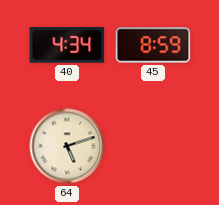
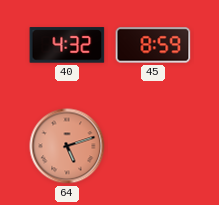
40: 4:34 -> 4:32 (67, 45)
64 dial: cream -> salmon (67, 146)
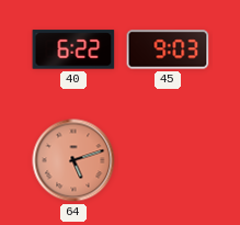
40: 4:32 -> 6:22 (73, 49)
45: 8:59 -> 9:03 (168, 49)
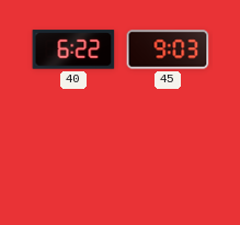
64: 5:12 -> none (73, 160)
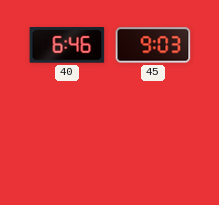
40: 6:22 -> 6:46 (67, 45)
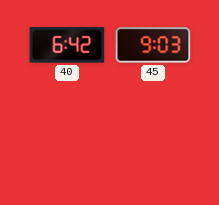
40: 6:46 -> 6:42 (67, 45)
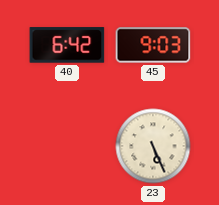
23: none -> 5:26 (153, 146)
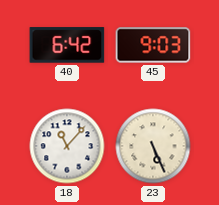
18: none -> 11:07 (67, 146)
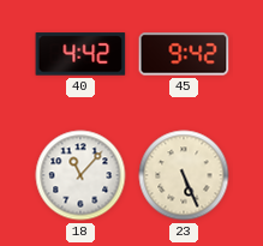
40: 6:42 -> 4:42 (80, 54)
45: 9:03 -> 9:42 (184, 54)
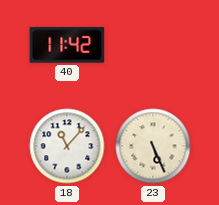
40: 4:42 -> 11:42 (67, 45)
45: 9:42 -> none (184, 54)
